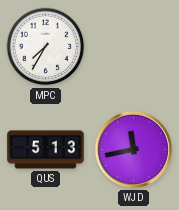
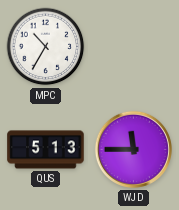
MPC: 7:35 -> 10:35 (46, 47)
WJD: 11:43 -> 11:45 (133, 149)
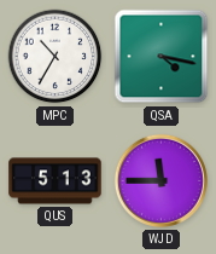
QSA: none -> 4:17 (162, 57)
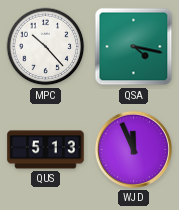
MPC: 10:35 -> 10:23 (46, 47)
WJD: 11:45 -> 11:56 (133, 149)
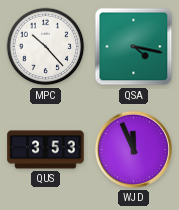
QUS: 5:13 -> 3:53 (46, 150)
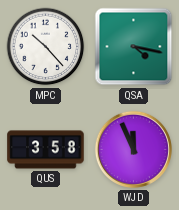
QUS: 3:53 -> 3:58 (46, 150)
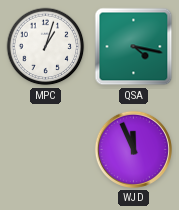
MPC: 10:23 -> 1:03 (46, 47)
QUS: 3:58 -> none (46, 150)
